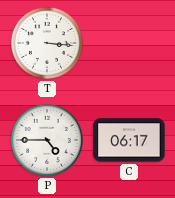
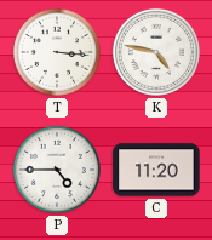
K: none -> 4:47 (156, 52)
C: 06:17 -> 11:20 (156, 170)
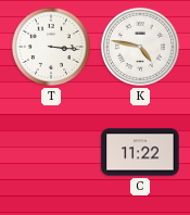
P: 4:45 -> none (57, 170)
C: 11:20 -> 11:22 (140, 152)
